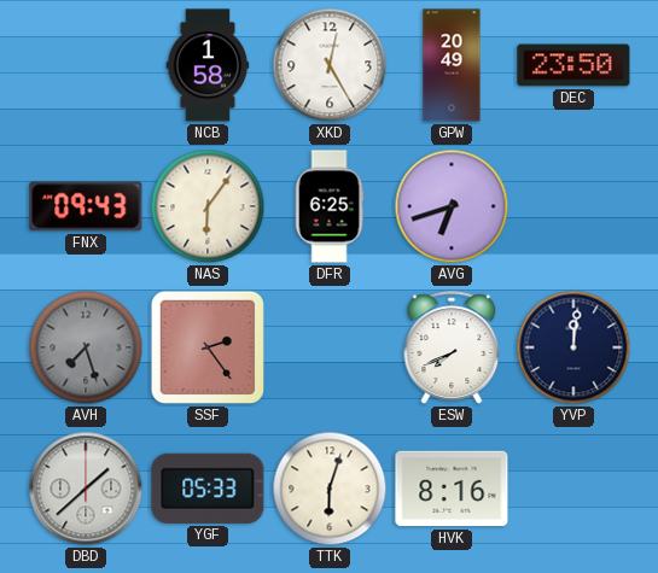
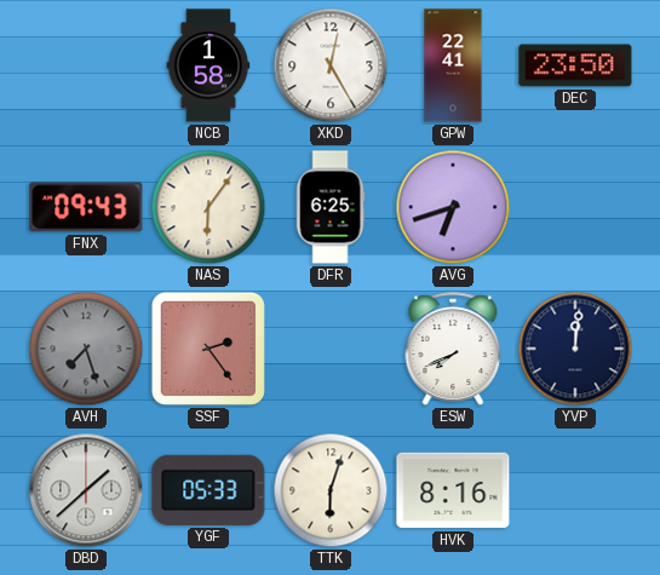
GPW: 20:49 -> 22:41 (453, 65)
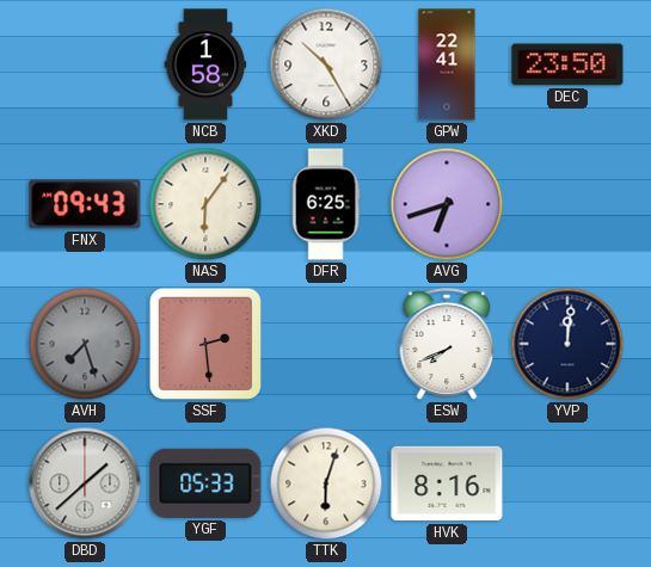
XKD: 12:25 -> 10:25 (326, 64)
SSF: 2:24 -> 2:29 (205, 344)
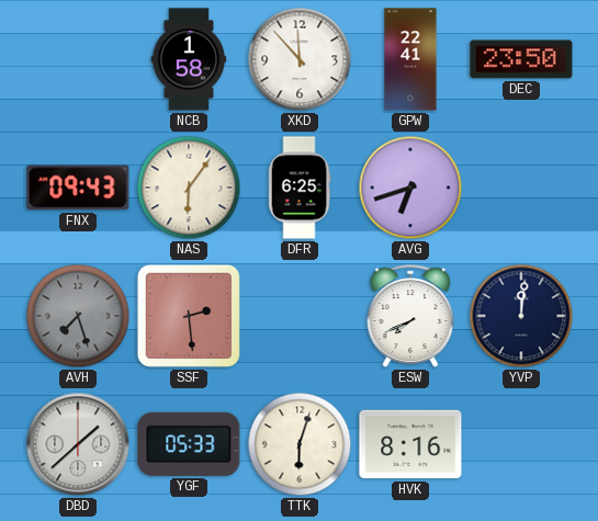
XKD: 10:25 -> 11:53 (300, 59)
